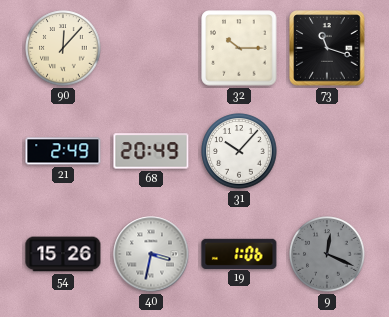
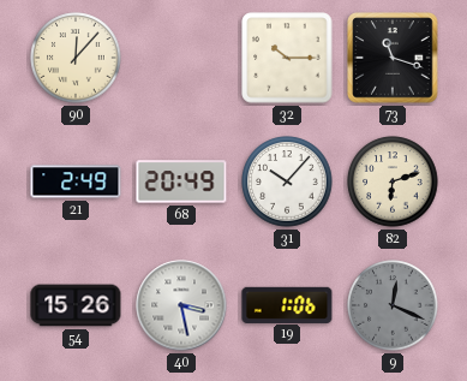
82: none -> 6:12 (393, 181)
40: 3:32 -> 3:28 (181, 305)
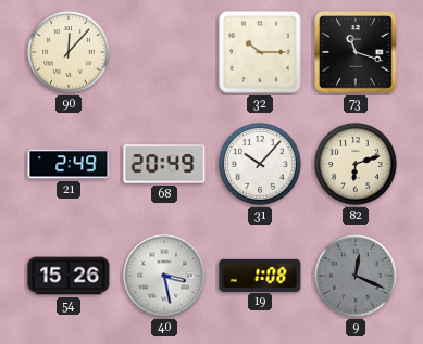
19: 1:06 -> 1:08 (260, 275)
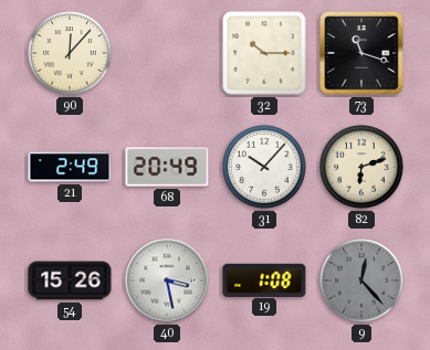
9: 12:19 -> 12:23 (361, 280)
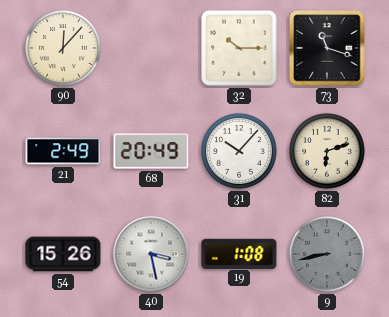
9: 12:23 -> 8:43 (327, 254)
